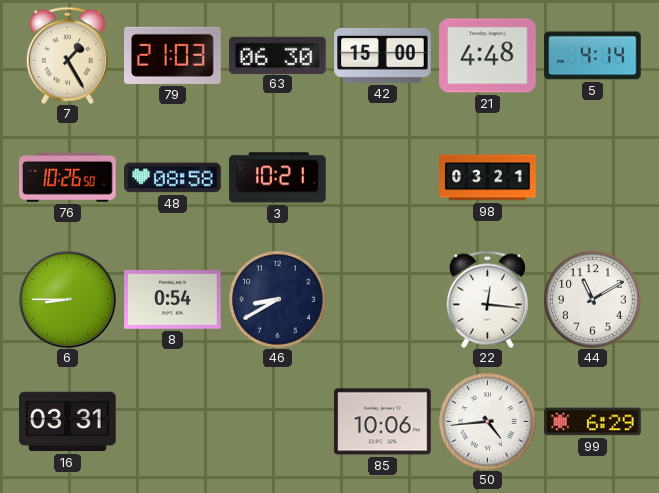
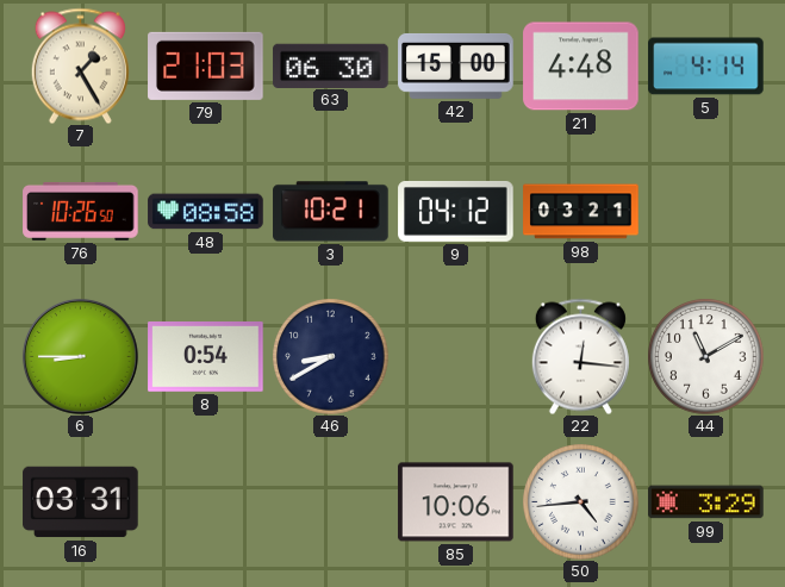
9: none -> 04:12 (456, 211)
99: 6:29 -> 3:29 (706, 502)
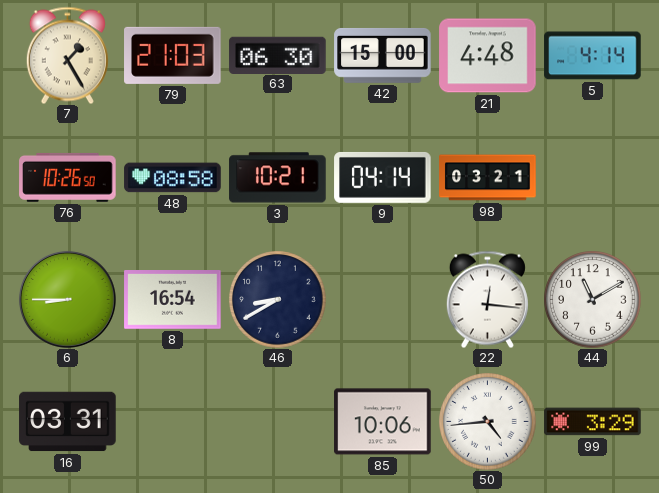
9: 04:12 -> 04:14 (383, 177)
8: 0:54 -> 16:54 (173, 300)
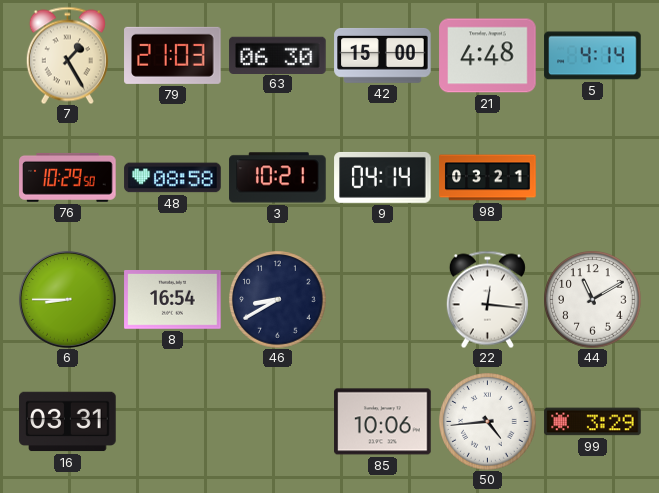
76: 10:26 -> 10:29 (68, 177)
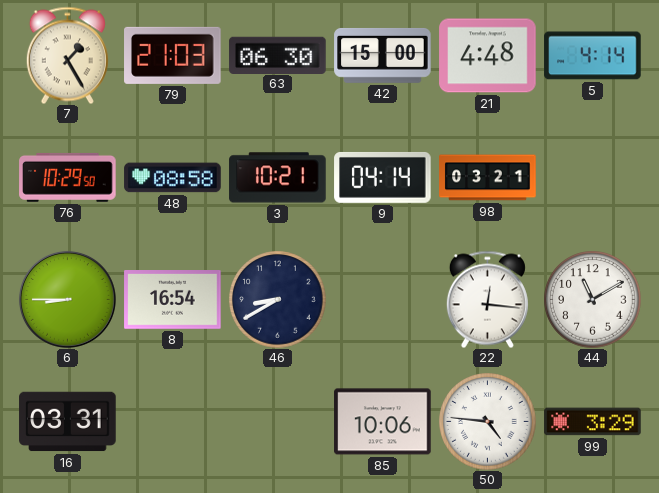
50: 4:44 -> 4:46 (488, 422)
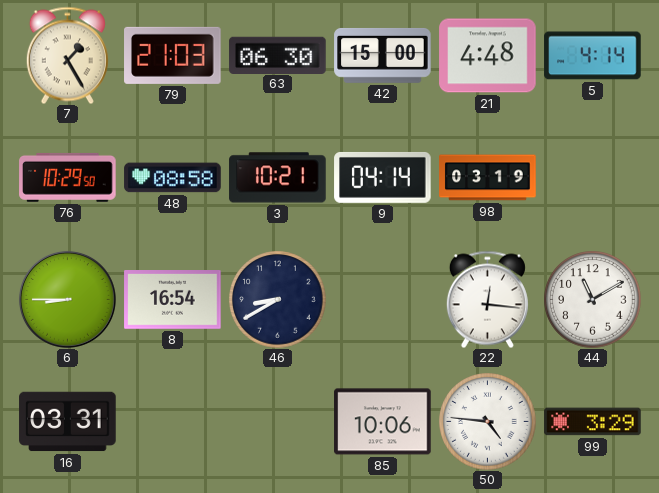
98: 03:21 -> 03:19 (488, 178)
